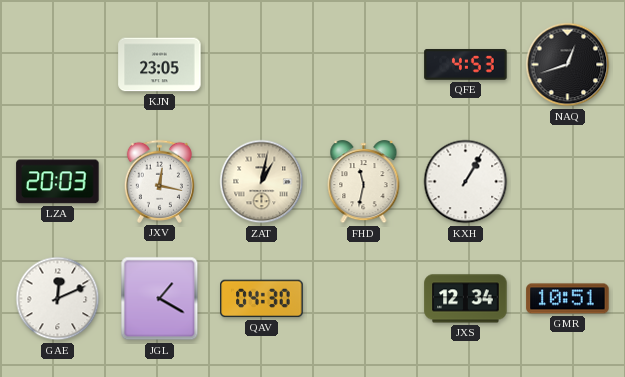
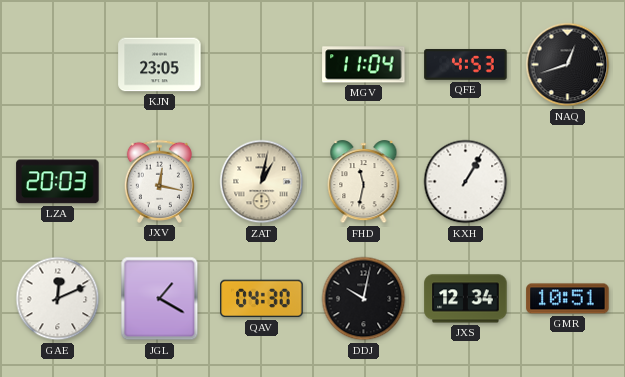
MGV: none -> 11:04 (364, 65)
DDJ: none -> 10:02 (364, 299)
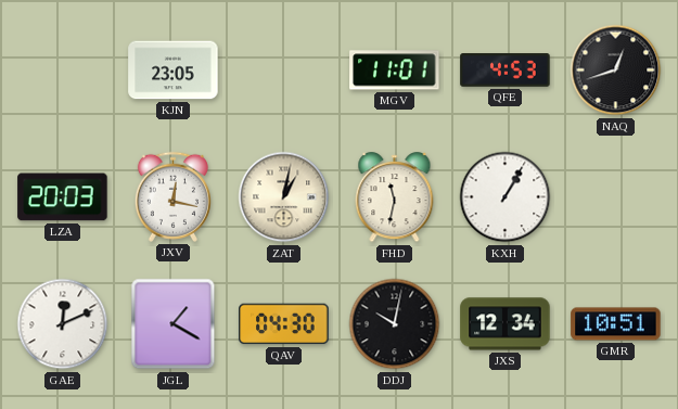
MGV: 11:04 -> 11:01 (395, 71)
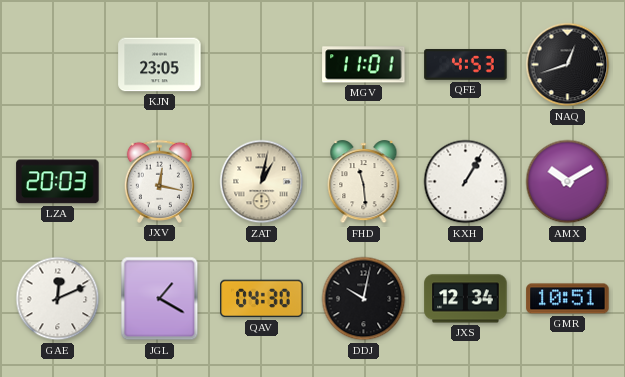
FHD: 11:32 -> 11:29 (364, 182)
AMX: none -> 10:10 (568, 182)
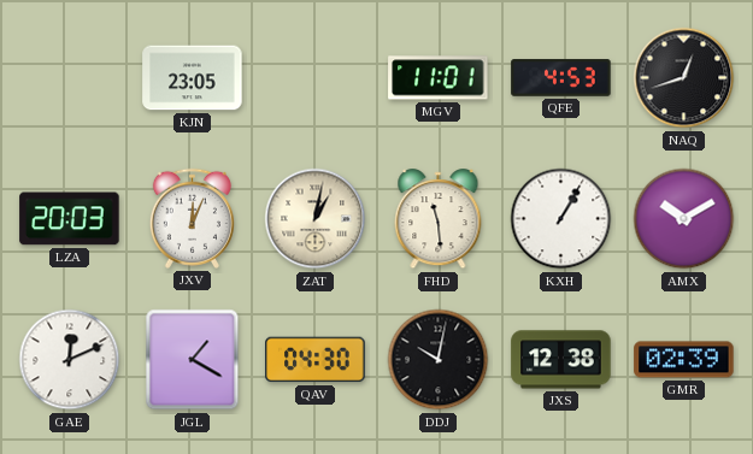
JXV: 12:17 -> 12:04 (192, 218)
JXS: 12:34 -> 12:38 (561, 360)
GMR: 10:51 -> 02:39 (684, 360)
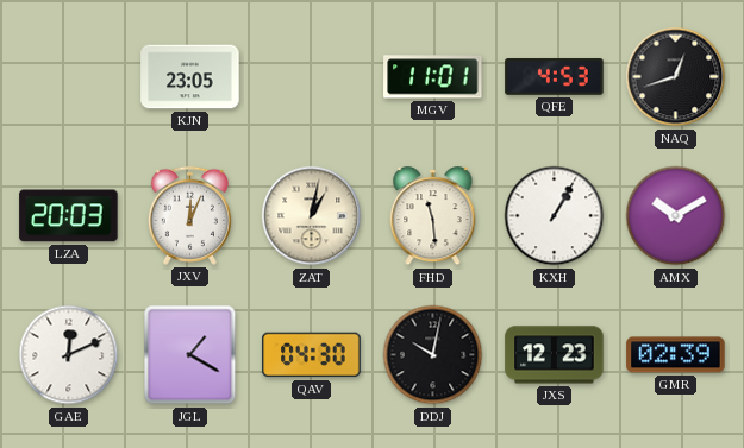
JXS: 12:38 -> 12:23 (555, 355)
